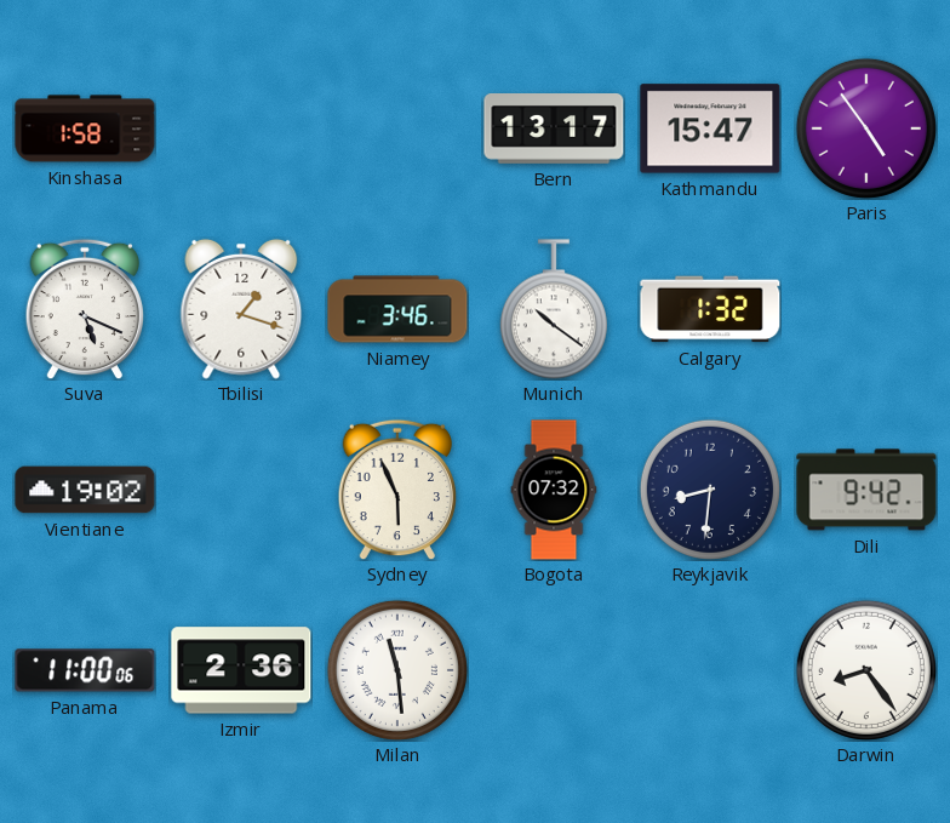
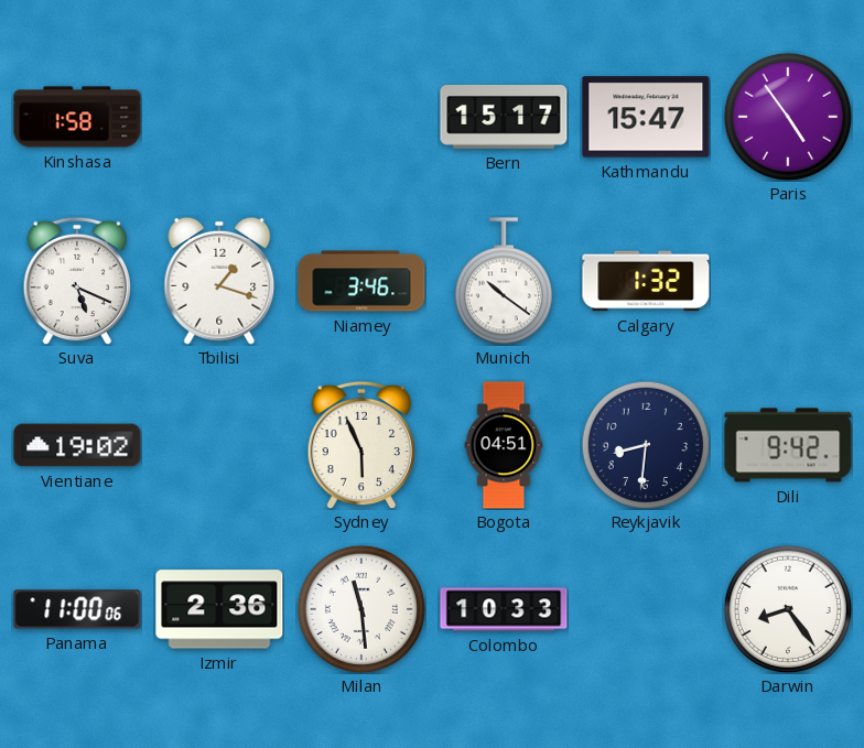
Bern: 13:17 -> 15:17 (504, 118)
Bogota: 07:32 -> 04:51 (504, 445)
Colombo: none -> 10:33 (504, 609)
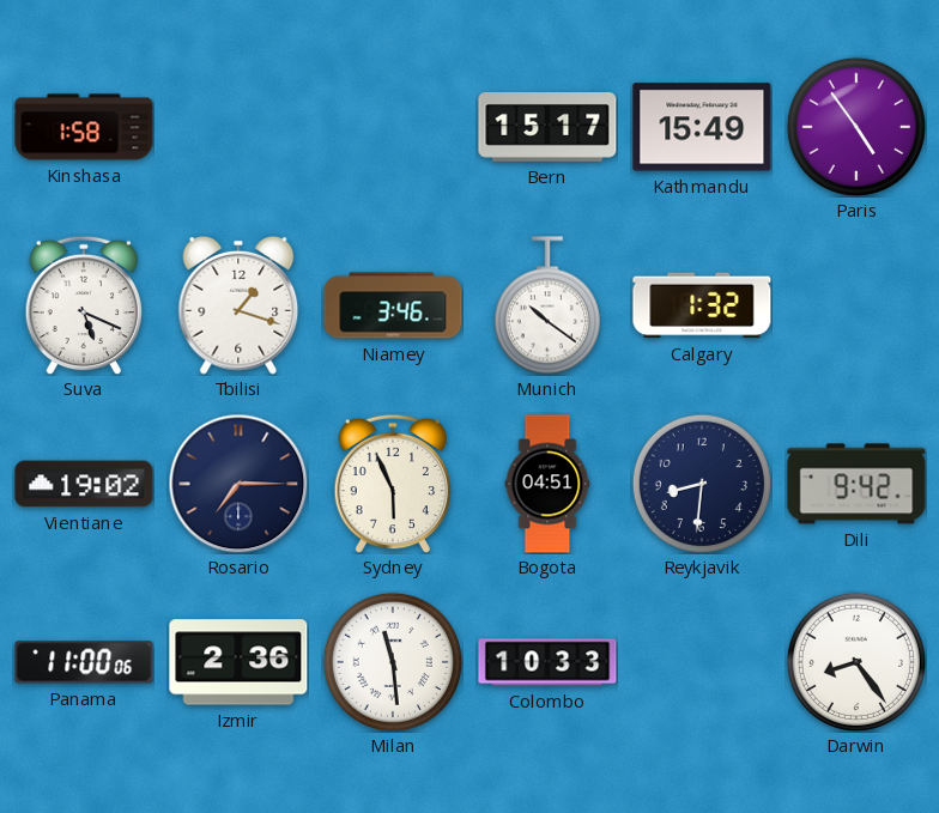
Kathmandu: 15:47 -> 15:49 (702, 127)
Rosario: none -> 7:15 (238, 484)
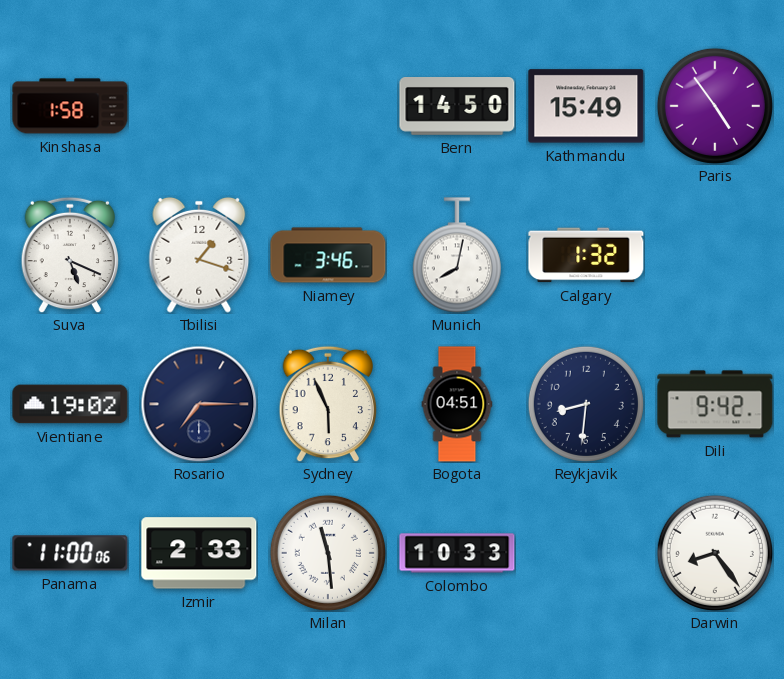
Bern: 15:17 -> 14:50 (457, 107)
Munich: 10:21 -> 8:02 (457, 255)
Izmir: 2:36 -> 2:33 (199, 553)
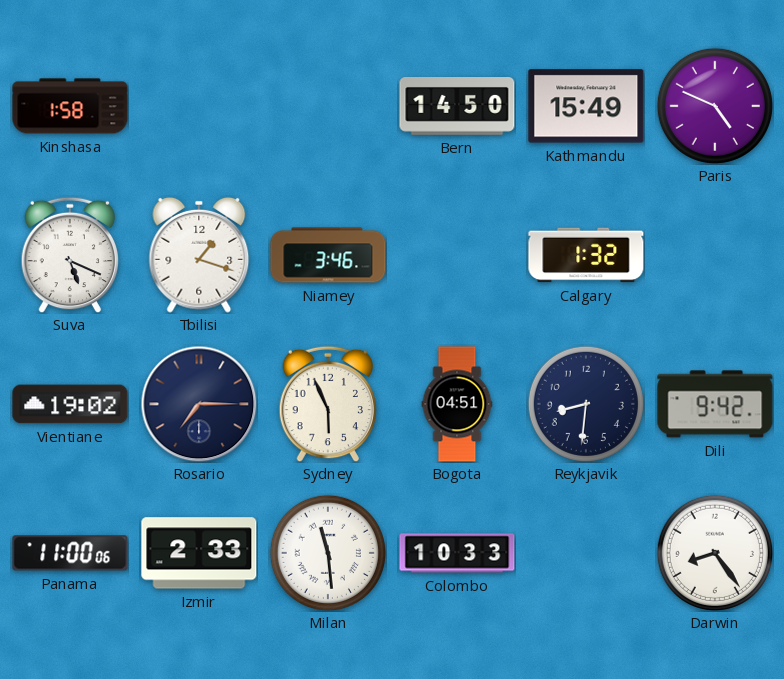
Paris: 4:54 -> 4:49 (715, 106)
Munich: 8:02 -> none (457, 255)
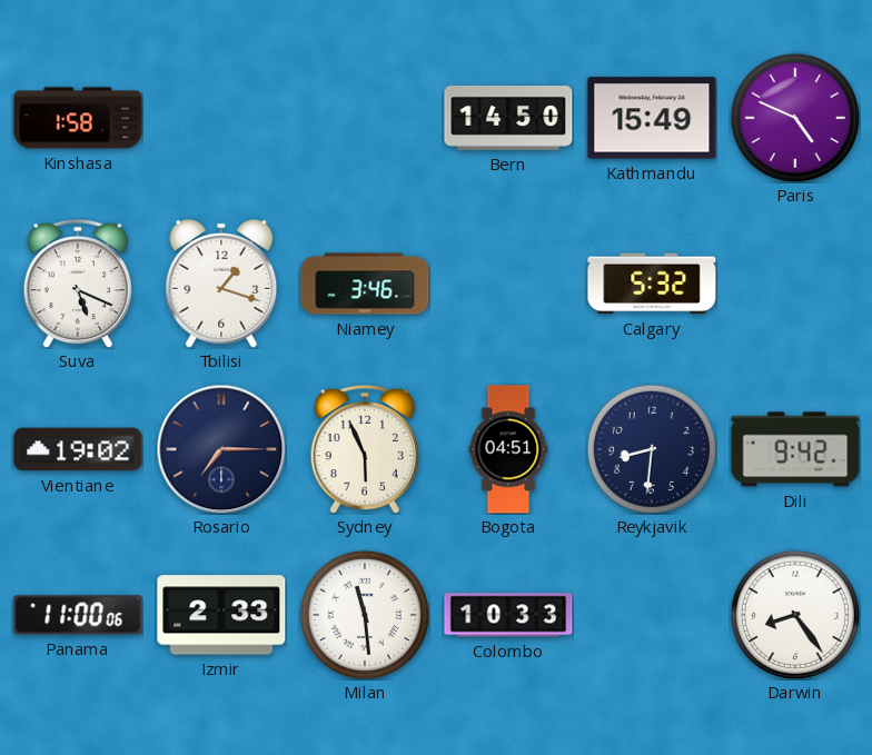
Calgary: 1:32 -> 5:32 (652, 284)
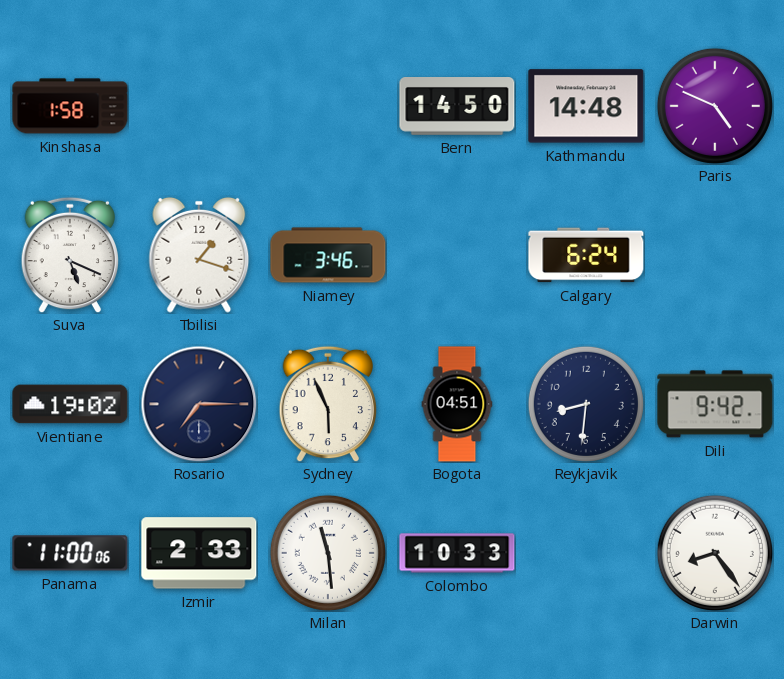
Kathmandu: 15:49 -> 14:48 (586, 106)
Calgary: 5:32 -> 6:24 (586, 255)
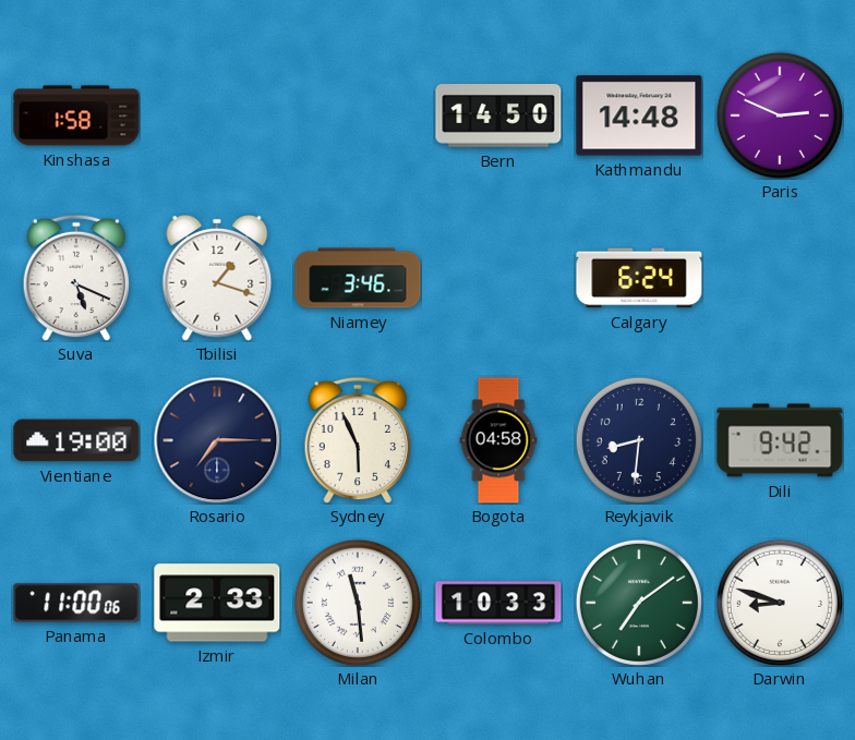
Paris: 4:49 -> 2:49 (780, 116)
Vientiane: 19:02 -> 19:00 (76, 440)
Bogota: 04:51 -> 04:58 (498, 440)
Wuhan: none -> 7:09 (639, 603)
Darwin: 8:24 -> 8:48 (780, 603)
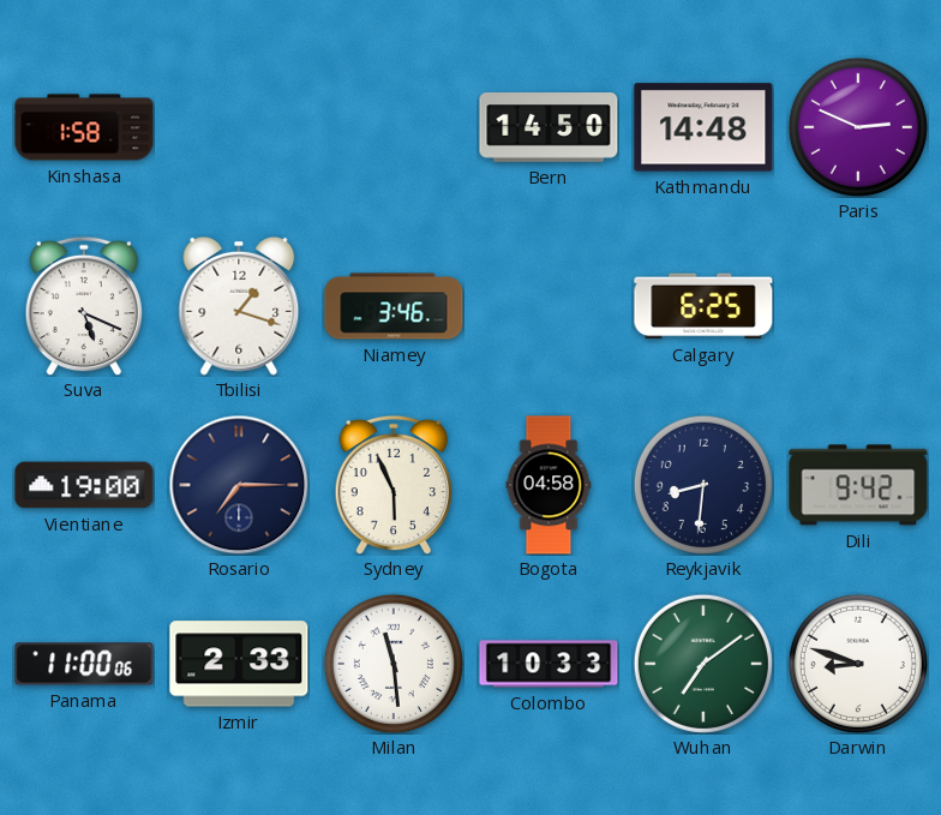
Calgary: 6:24 -> 6:25 (703, 306)
